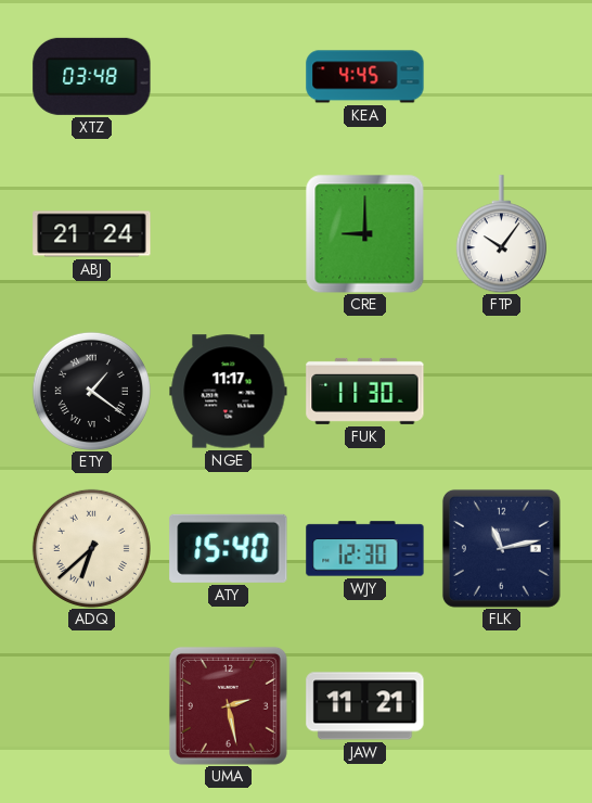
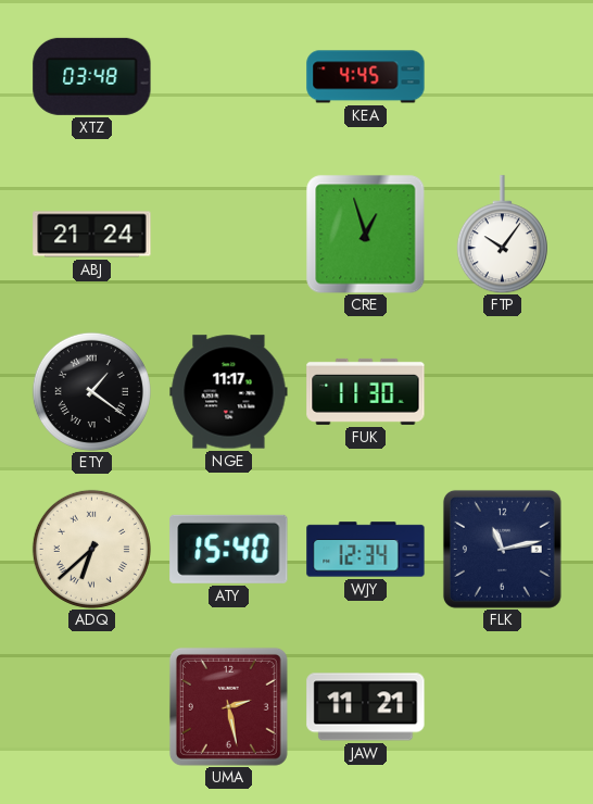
CRE: 9:00 -> 12:57 (365, 234)
WJY: 12:30 -> 12:34 (366, 550)
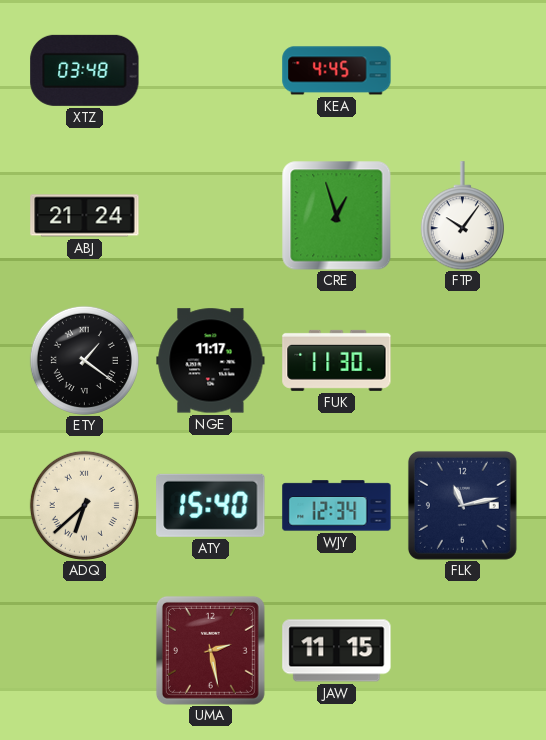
JAW: 11:21 -> 11:15 (337, 651)
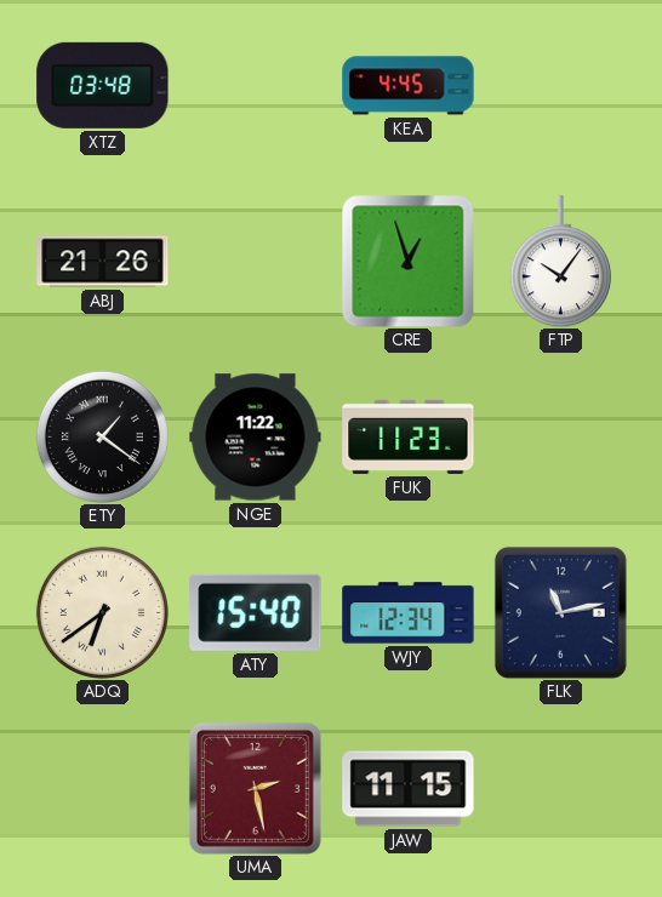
ABJ: 21:24 -> 21:26 (103, 262)
NGE: 11:17 -> 11:22 (256, 438)
FUK: 11:30 -> 11:23 (409, 436)
ADQ: 6:38 -> 6:39 (102, 612)
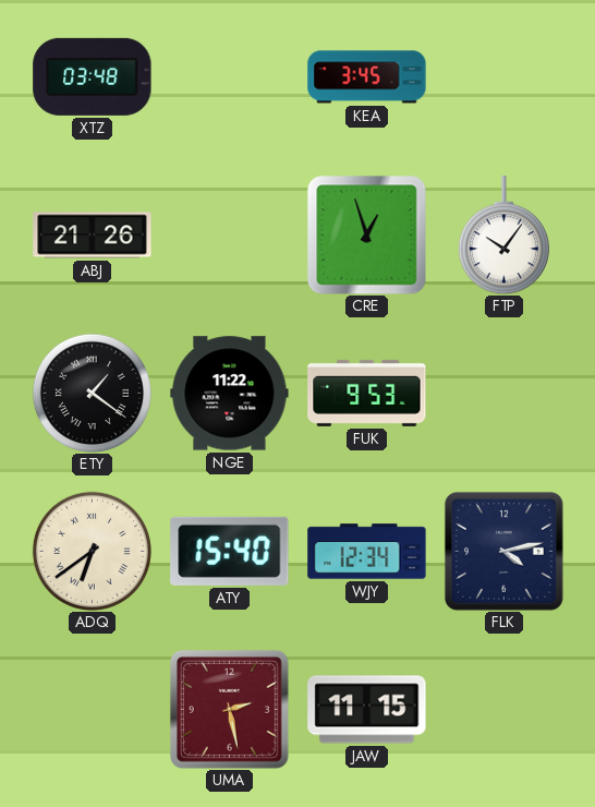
KEA: 4:45 -> 3:45 (367, 77)
FUK: 11:23 -> 9:53 (367, 393)
FLK: 11:13 -> 4:13 (503, 551)
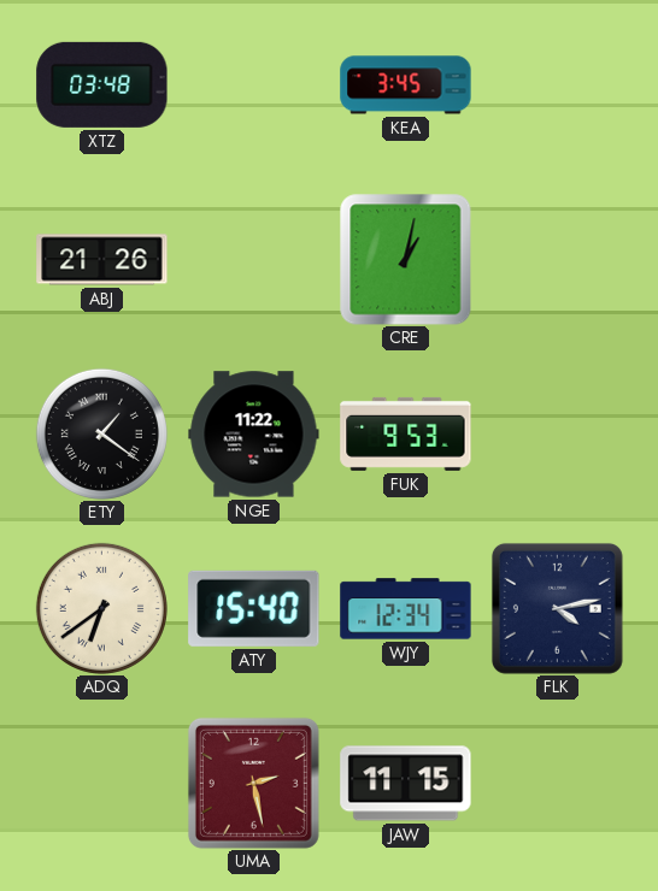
CRE: 12:57 -> 1:02 (405, 259)
FTP: 10:06 -> none (503, 236)
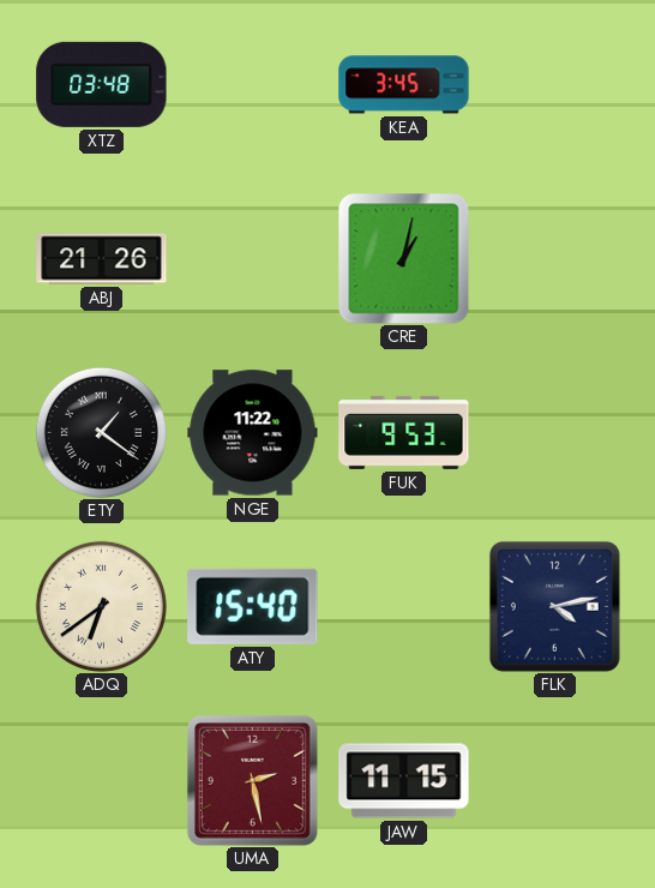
WJY: 12:34 -> none (406, 609)
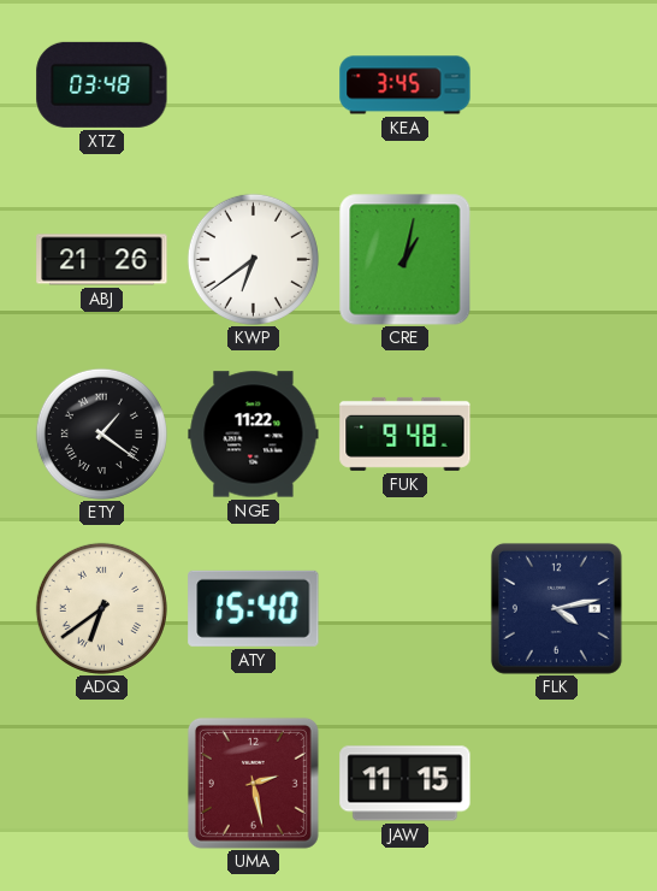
KWP: none -> 6:39 (253, 259)
FUK: 9:53 -> 9:48 (406, 433)
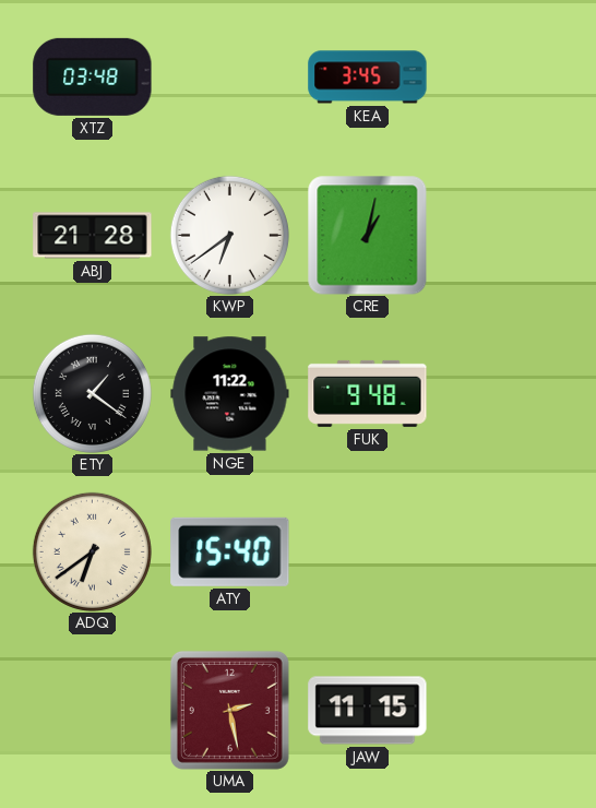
ABJ: 21:26 -> 21:28 (93, 236)
FLK: 4:13 -> none (556, 608)
